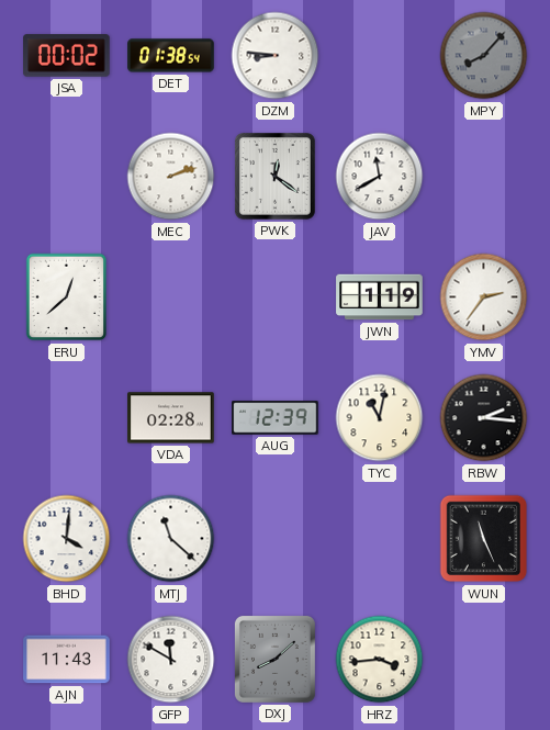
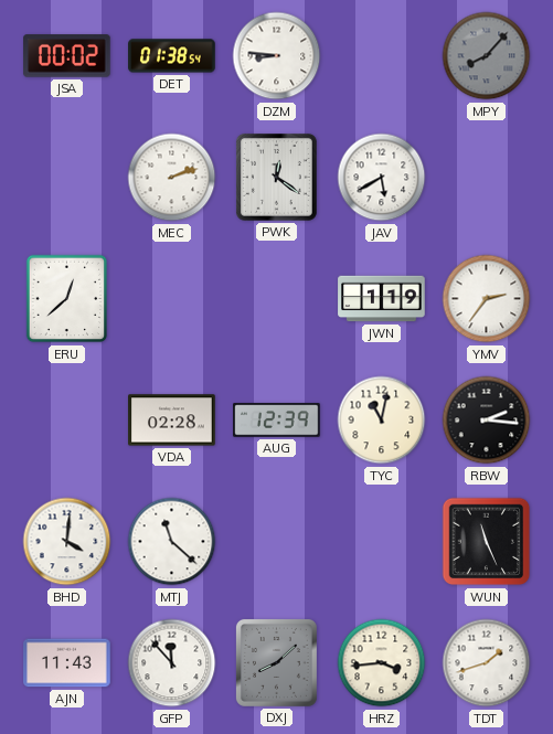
JAV: 11:40 -> 5:40 (382, 178)
GFP: 11:50 -> 11:53 (172, 663)
TDT: none -> 1:42 (487, 663)
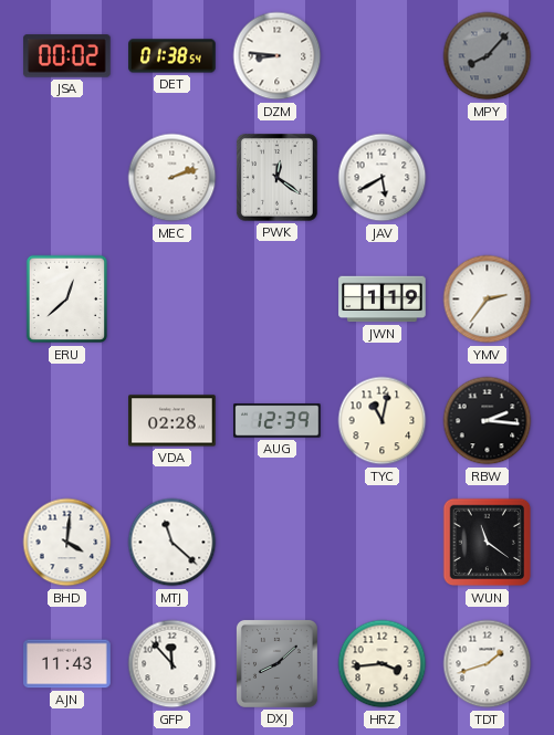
WUN: 11:26 -> 11:21 (488, 543)
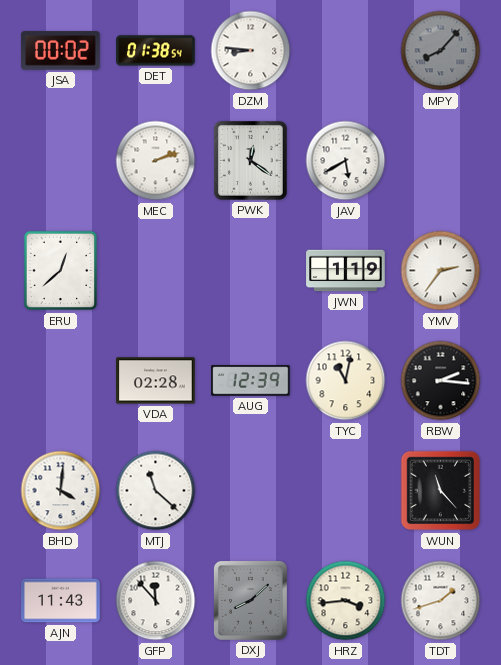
WUN: 11:21 -> 11:23 (441, 491)
